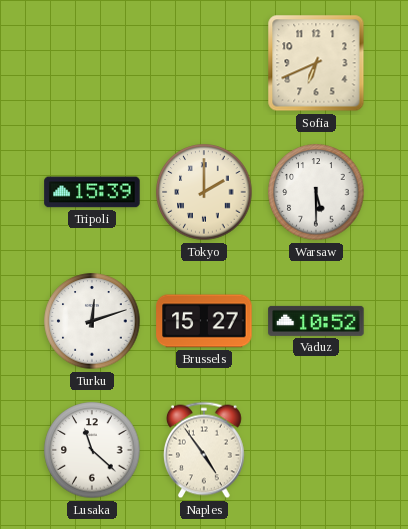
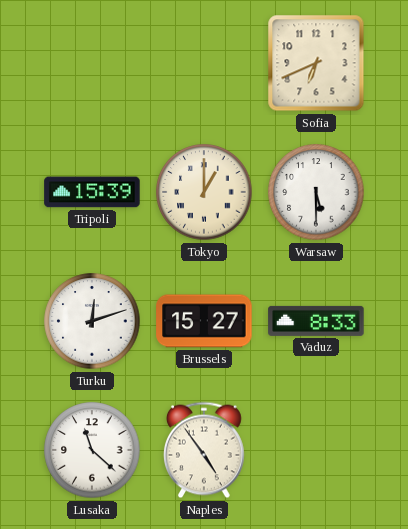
Tokyo: 2:00 -> 1:00 (204, 192)
Vaduz: 10:52 -> 8:33 (316, 321)
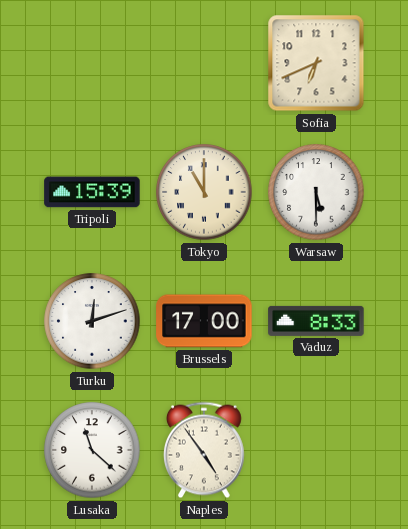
Tokyo: 1:00 -> 11:00 (204, 192)
Brussels: 15:27 -> 17:00 (204, 321)
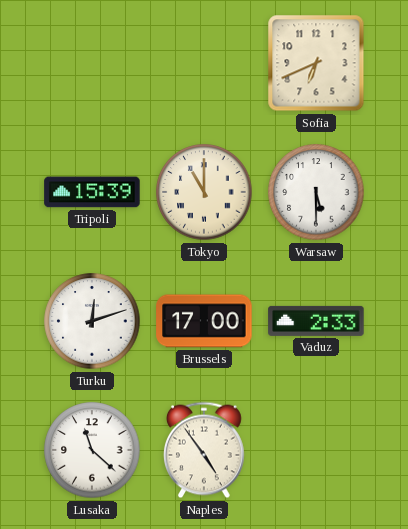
Vaduz: 8:33 -> 2:33 (316, 321)
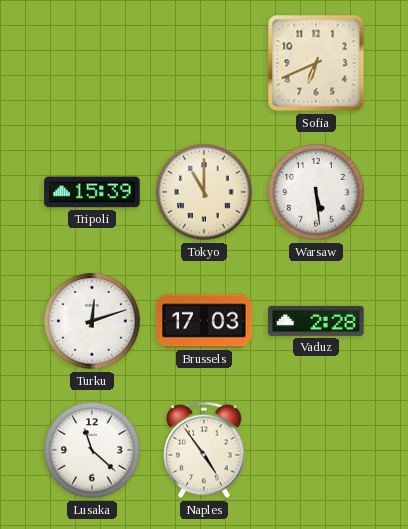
Warsaw: 5:30 -> 5:29 (316, 192)
Brussels: 17:00 -> 17:03 (204, 321)
Vaduz: 2:33 -> 2:28 (316, 321)
